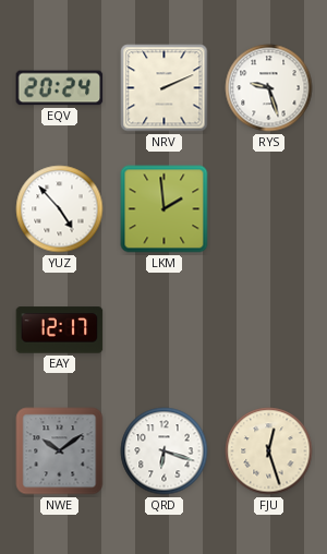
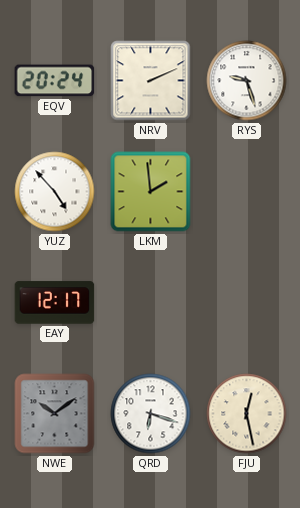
FJU: 12:27 -> 12:28 (247, 414)
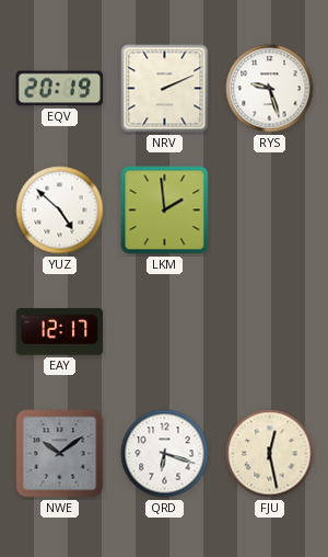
EQV: 20:24 -> 20:19 (60, 89)
YUZ: 4:53 -> 4:52 (60, 211)
